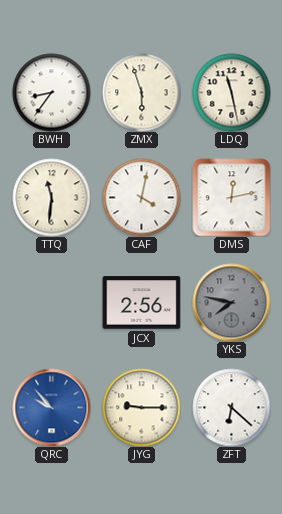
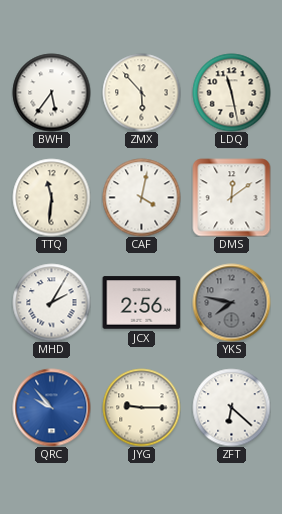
BWH: 8:36 -> 5:36 (51, 92)
ZMX: 5:57 -> 5:53 (141, 92)
DMS: 12:13 -> 12:09 (231, 197)
MHD: none -> 2:05 (51, 302)
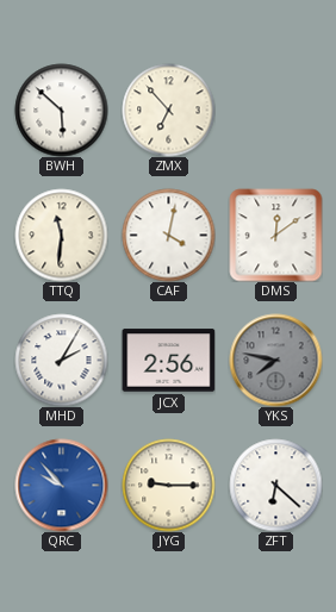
BWH: 5:36 -> 5:52 (61, 110)
ZMX: 5:53 -> 6:53 (168, 110)
LDQ: 11:28 -> none (231, 92)
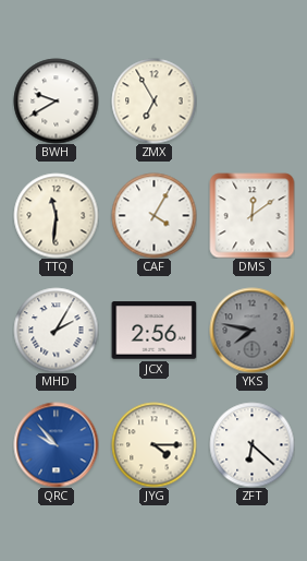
BWH: 5:52 -> 9:40 (56, 100)
ZMX: 6:53 -> 6:55 (153, 100)
CAF: 4:02 -> 4:05 (153, 215)
JYG: 9:15 -> 4:15 (153, 444)
